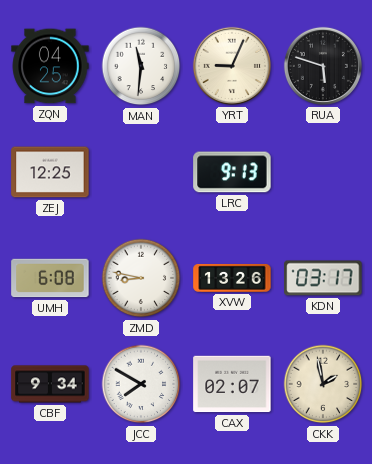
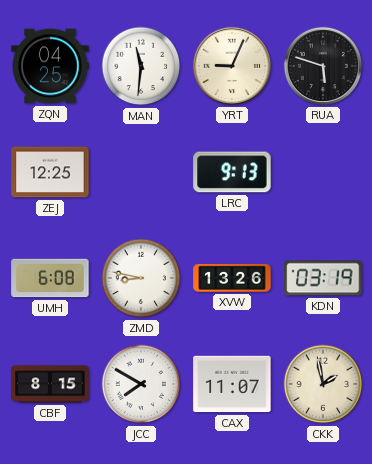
KDN: 03:17 -> 03:19 (323, 278)
CBF: 9:34 -> 8:15 (50, 384)
CAX: 02:07 -> 11:07 (232, 384)
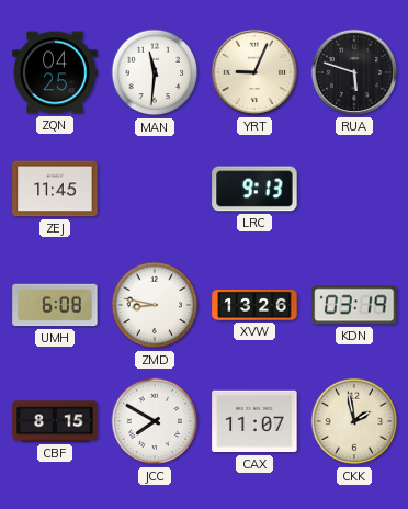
ZEJ: 12:25 -> 11:45 (55, 189)
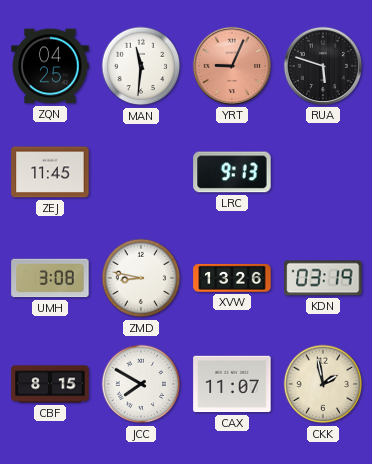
YRT dial: cream -> salmon (232, 66)
UMH: 6:08 -> 3:08 (50, 278)
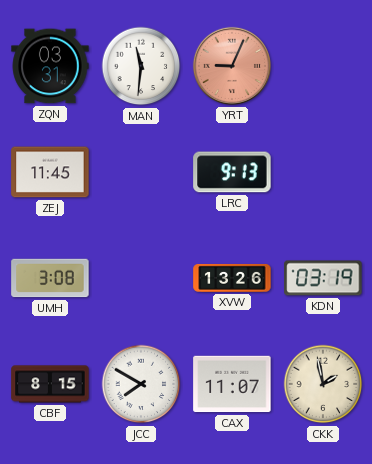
ZQN: 04:25 -> 03:31 (50, 66)
RUA: 5:48 -> none (323, 66)
ZMD: 8:47 -> none (141, 278)
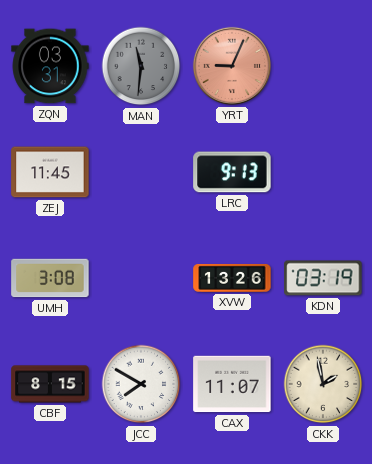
MAN dial: white -> grey (141, 66)
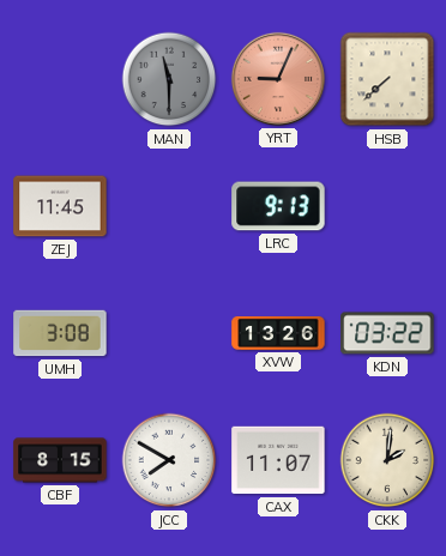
ZQN: 03:31 -> none (50, 66)
MAN: 11:31 -> 11:30 (169, 79)
HSB: none -> 7:38 (387, 79)
KDN: 03:19 -> 03:22 (387, 333)
CKK: 1:58 -> 2:01 (387, 460)
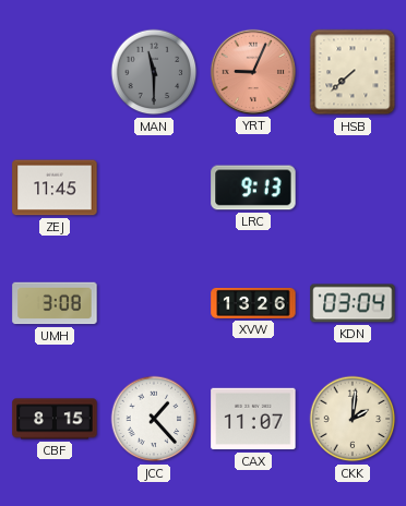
KDN: 03:22 -> 03:04 (353, 303)
JCC: 7:50 -> 1:23 (154, 419)
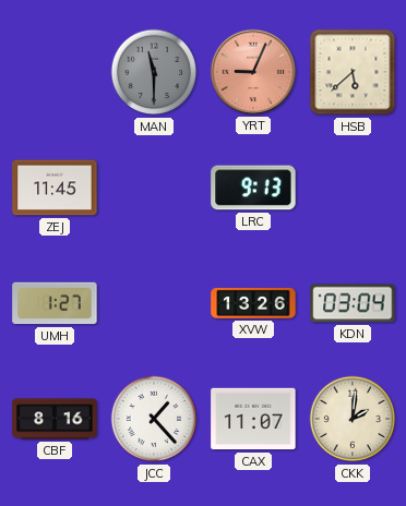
HSB: 7:38 -> 5:38 (353, 72)
UMH: 3:08 -> 1:27 (55, 303)
CBF: 8:15 -> 8:16 (55, 419)
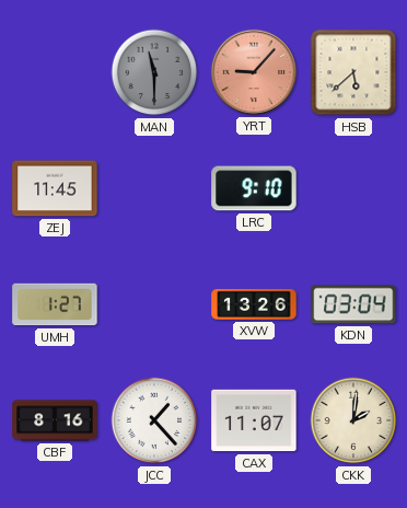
YRT: 9:04 -> 9:07 (254, 72)
LRC: 9:13 -> 9:10 (254, 188)
